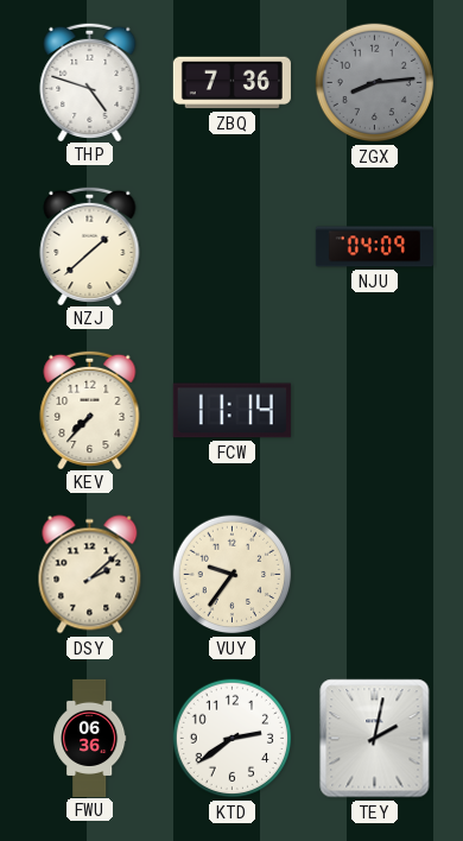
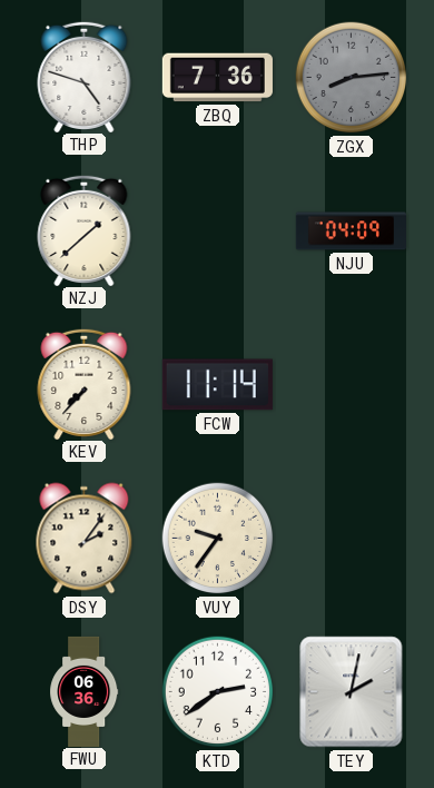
DSY: 2:08 -> 2:06 (85, 539)
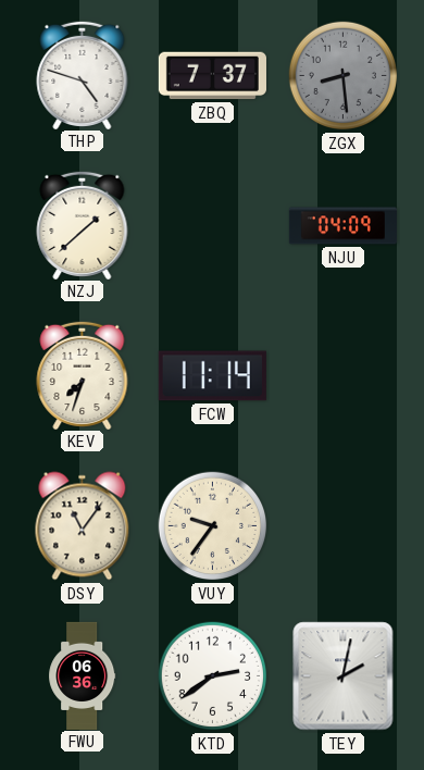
ZBQ: 7:36 -> 7:37 (212, 76)
ZGX: 8:14 -> 8:29 (344, 76)
KEV: 7:37 -> 7:33 (83, 374)
DSY: 2:06 -> 11:06 (83, 526)
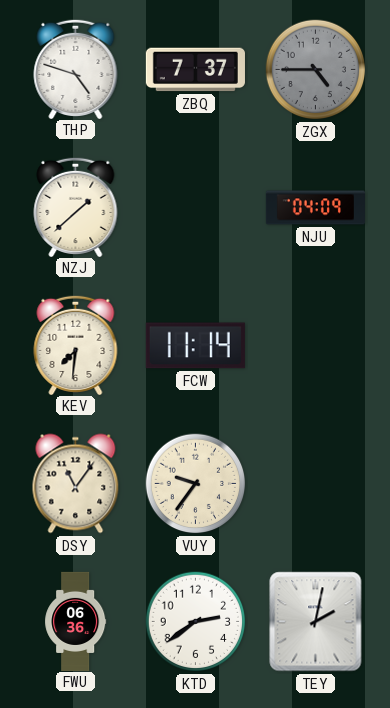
ZGX: 8:29 -> 4:45 (316, 70)
KEV: 7:33 -> 7:31 (76, 344)
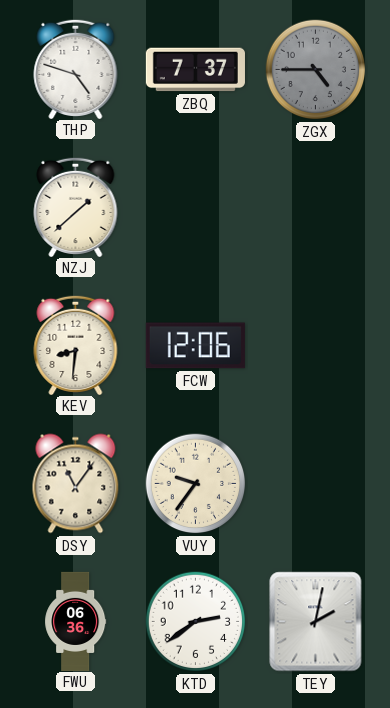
NJU: 04:09 -> none (315, 208)
KEV: 7:31 -> 8:31 (76, 344)
FCW: 11:14 -> 12:06 (195, 346)
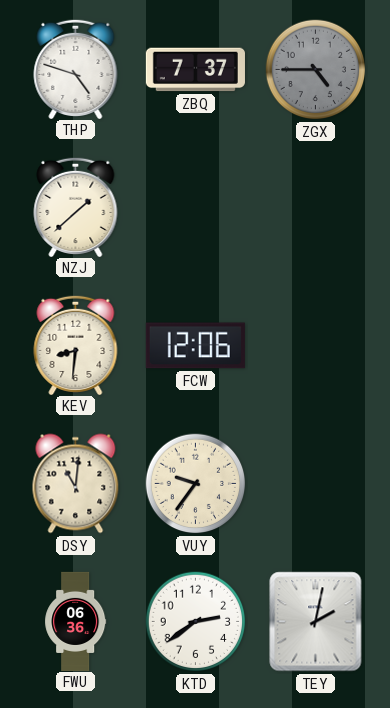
DSY: 11:06 -> 11:01 (76, 484)
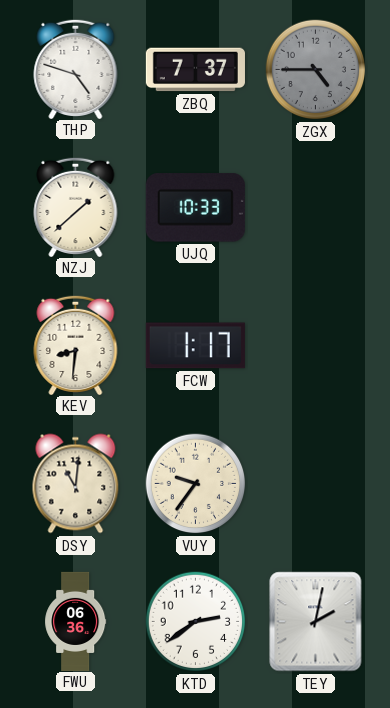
UJQ: none -> 10:33 (195, 208)
FCW: 12:06 -> 1:17 (195, 346)
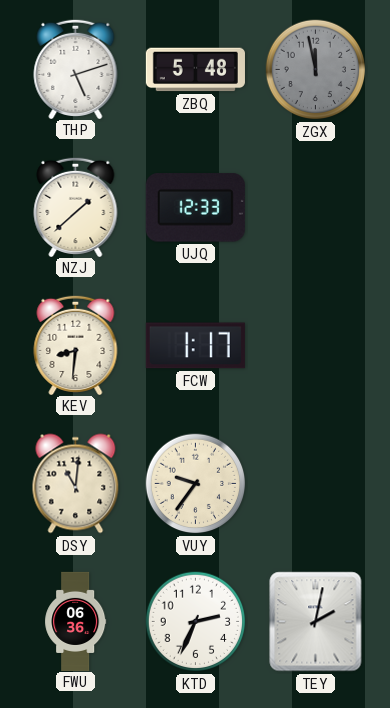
THP: 4:48 -> 5:12 (76, 68)
ZBQ: 7:37 -> 5:48 (195, 70)
ZGX: 4:45 -> 11:58 (316, 70)
UJQ: 10:33 -> 12:33 (195, 208)
KTD: 2:39 -> 2:34 (196, 622)
